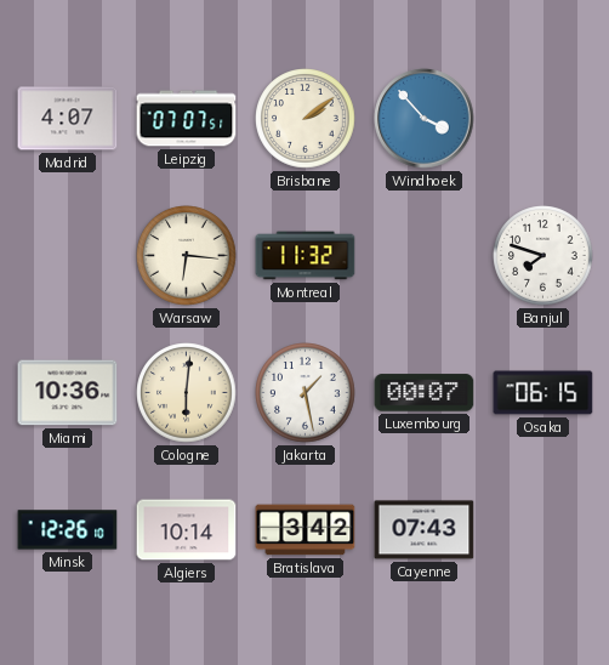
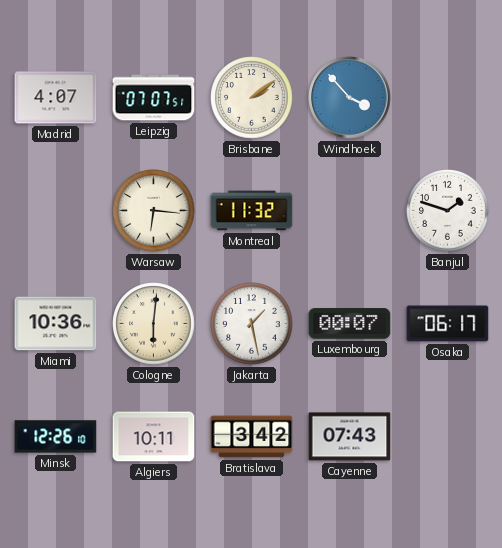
Banjul: 7:48 -> 1:48 (448, 211)
Osaka: 06:15 -> 06:17 (448, 324)
Algiers: 10:14 -> 10:11 (154, 437)
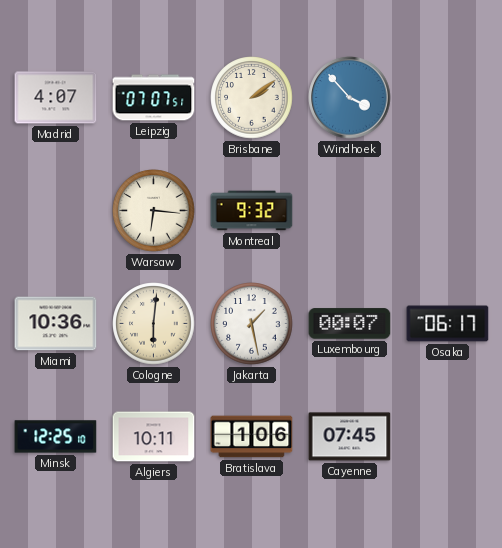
Montreal: 11:32 -> 9:32 (252, 211)
Banjul: 1:48 -> none (448, 211)
Minsk: 12:26 -> 12:25 (56, 437)
Bratislava: 3:42 -> 1:06 (252, 437)
Cayenne: 07:43 -> 07:45 (350, 437)
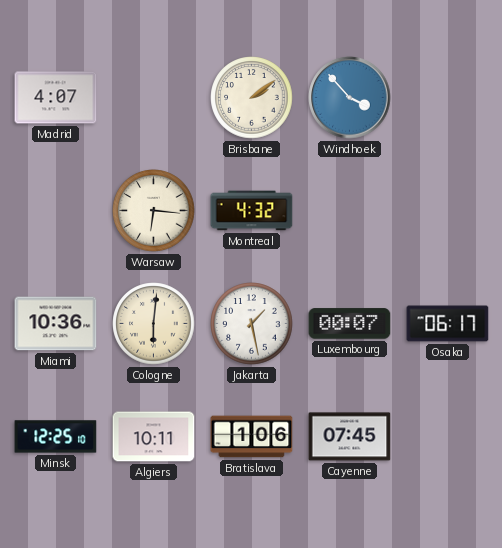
Leipzig: 07:07 -> none (154, 98)
Montreal: 9:32 -> 4:32 (252, 211)
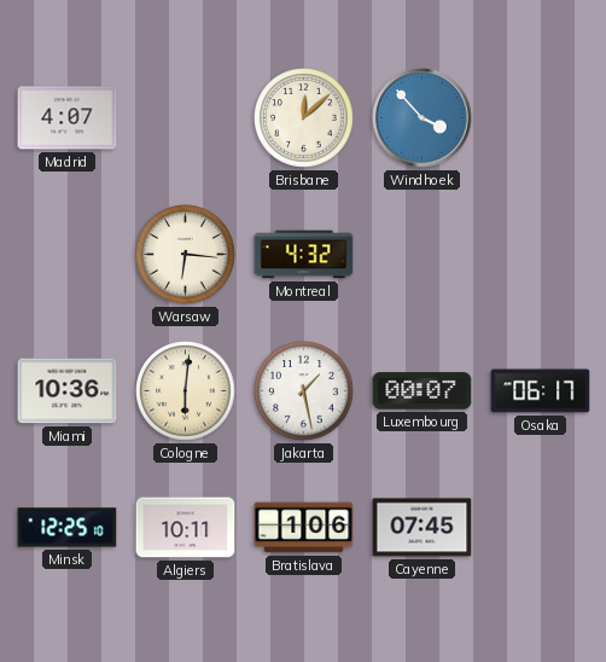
Brisbane: 2:09 -> 12:08 (304, 118)
